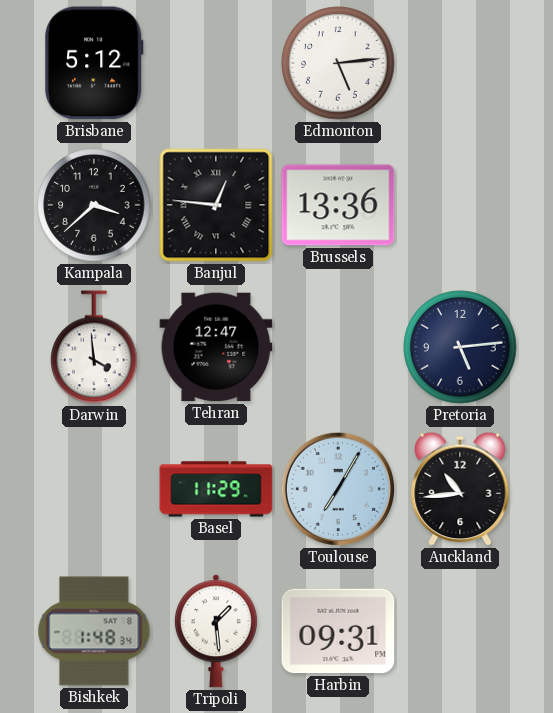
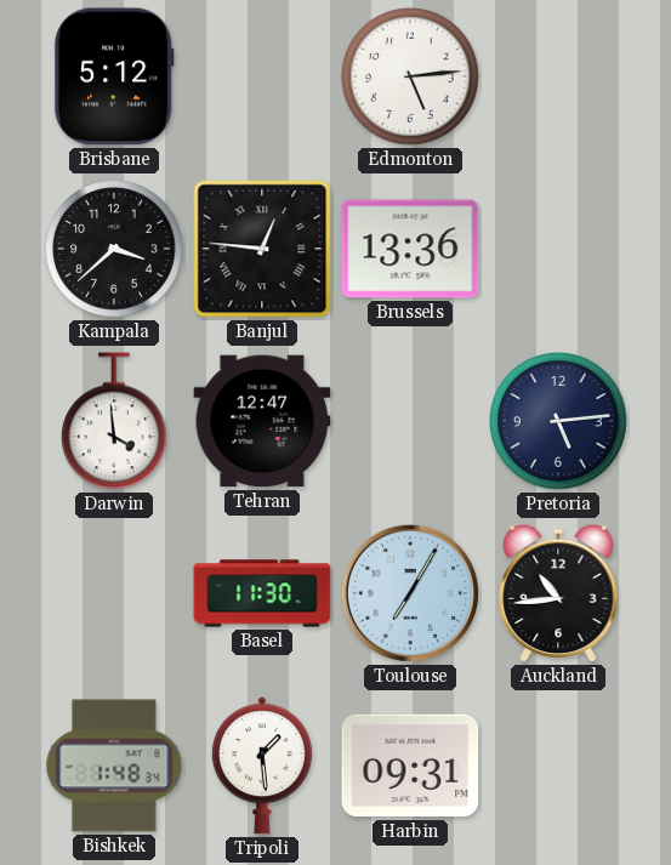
Basel: 11:29 -> 11:30 (262, 593)
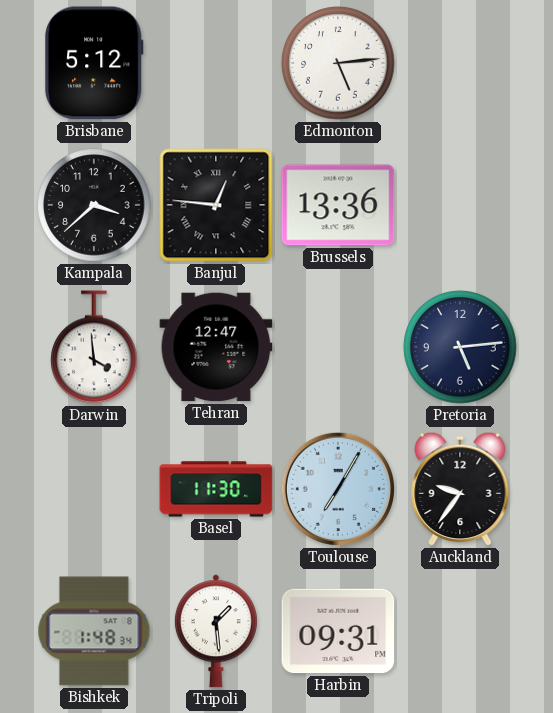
Auckland: 10:44 -> 9:36 (460, 489)
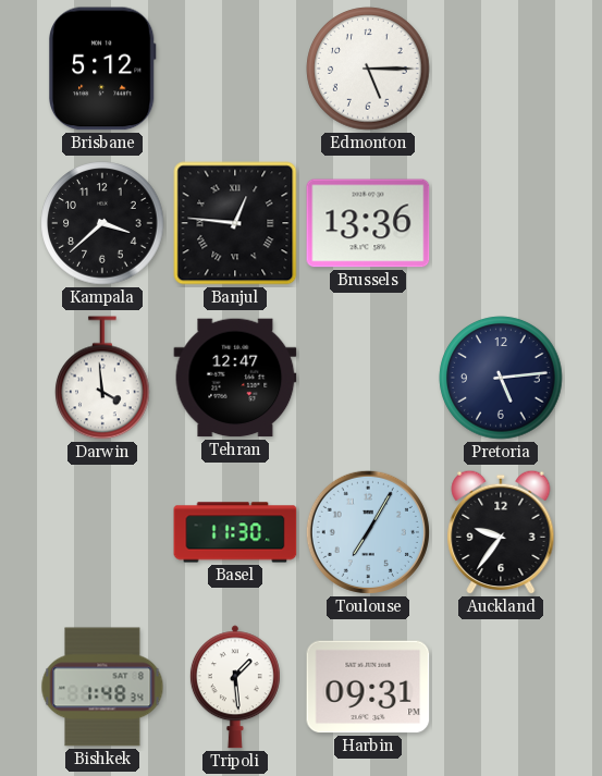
Edmonton: 5:14 -> 5:15 (368, 69)
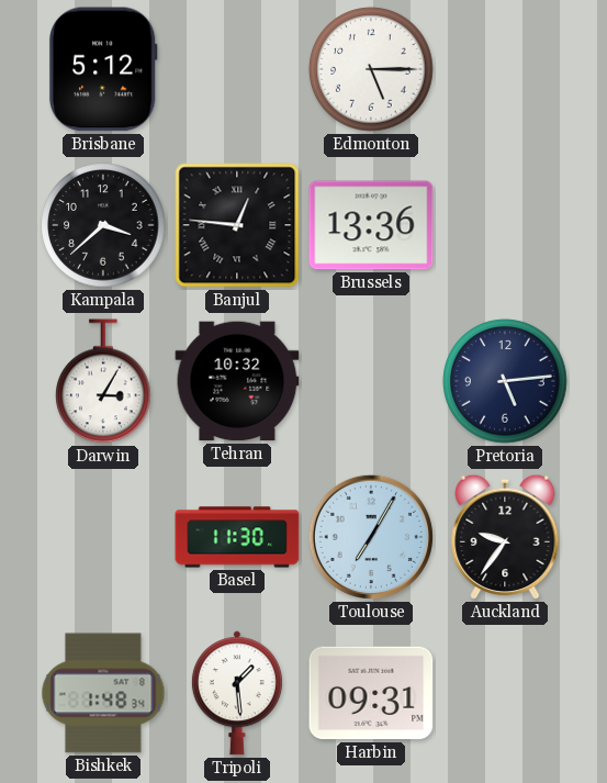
Darwin: 3:59 -> 3:05 (103, 381)
Tehran: 12:47 -> 10:32 (237, 381)
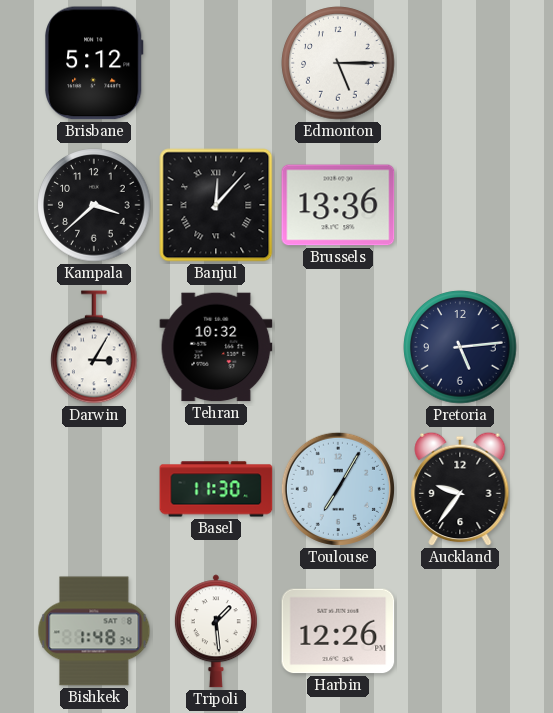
Banjul: 12:46 -> 12:07 (216, 205)
Harbin: 09:31 -> 12:26 (338, 631)
